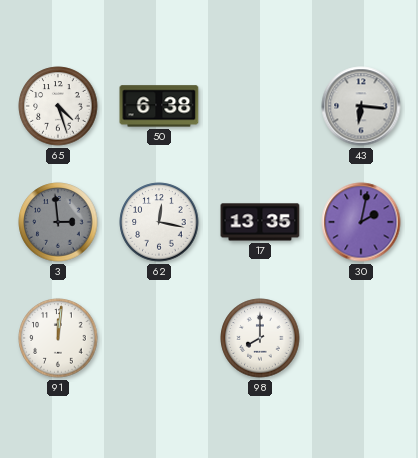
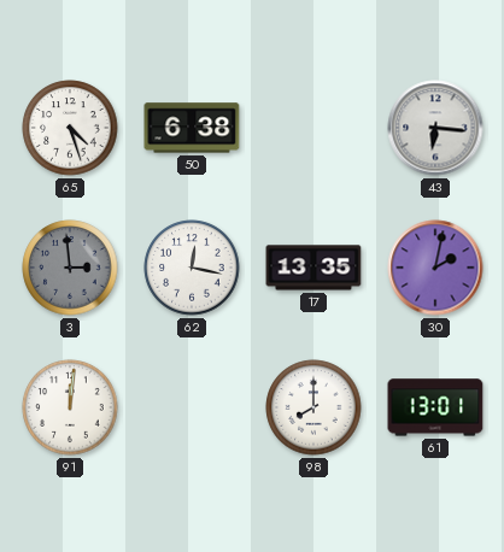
61: none -> 13:01 (435, 407)
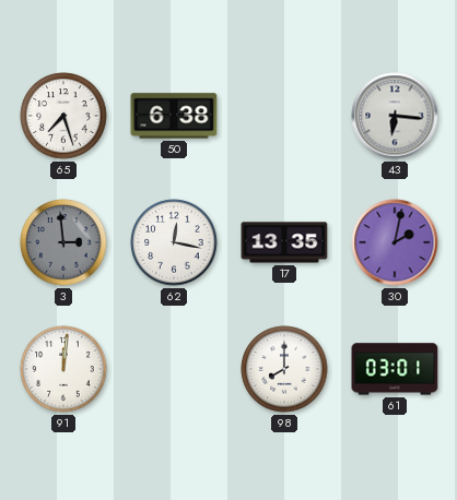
65: 4:27 -> 7:27 (63, 116)
61: 13:01 -> 03:01 (395, 369)
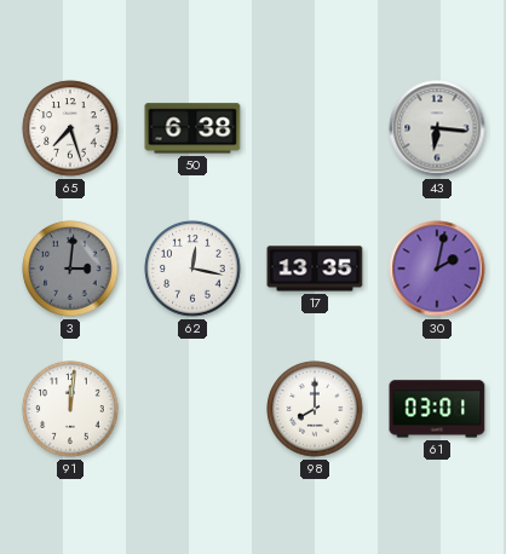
3: 2:59 -> 3:01 (70, 269)
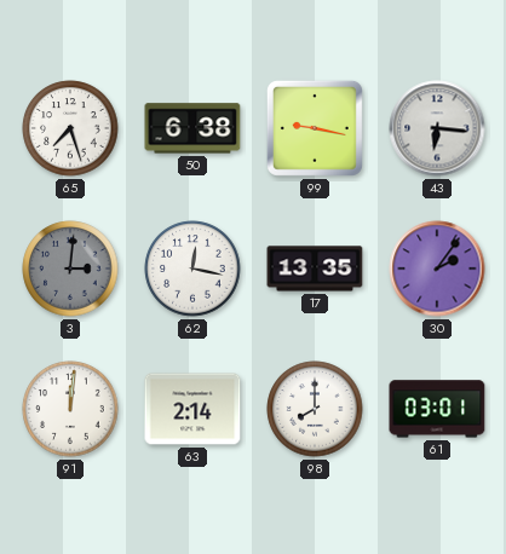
99: none -> 9:17 (315, 128)
30: 2:02 -> 2:06 (437, 269)
63: none -> 2:14 (192, 409)
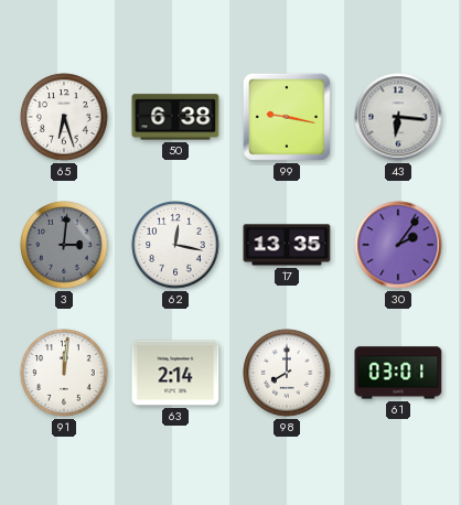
65: 7:27 -> 6:27 (64, 117)
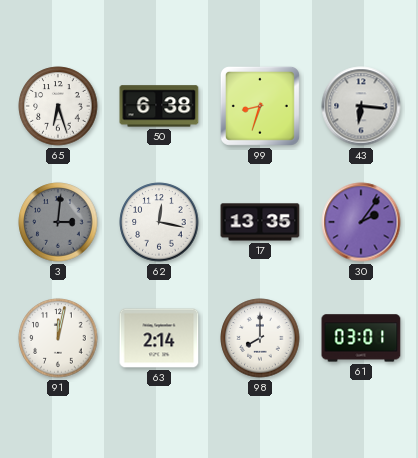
99: 9:17 -> 8:33 (260, 106)
91: 12:01 -> 12:02 (58, 338)
